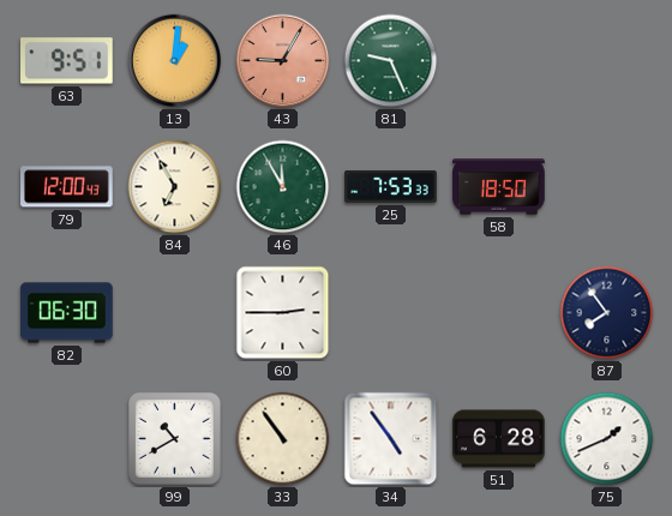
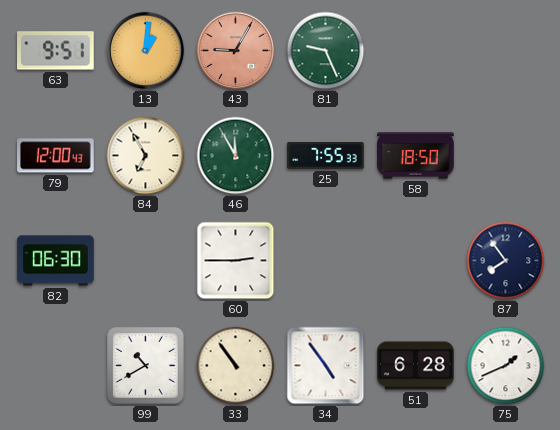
25: 7:53 -> 7:55 (326, 155)
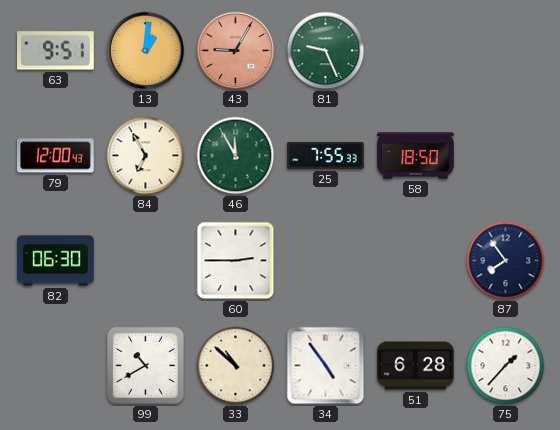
33: 10:54 -> 10:52 (236, 366)
75: 1:41 -> 1:37 (506, 366)
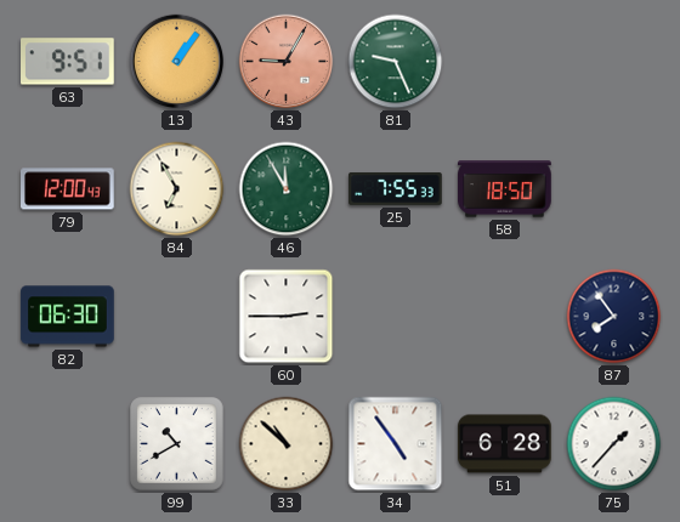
13: 1:01 -> 1:06 (177, 62)
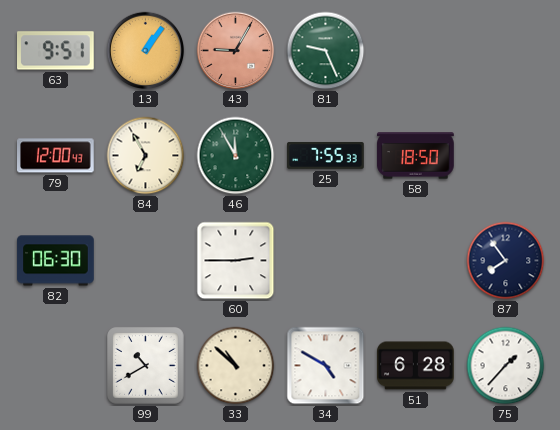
34: 4:54 -> 4:50 (326, 366)
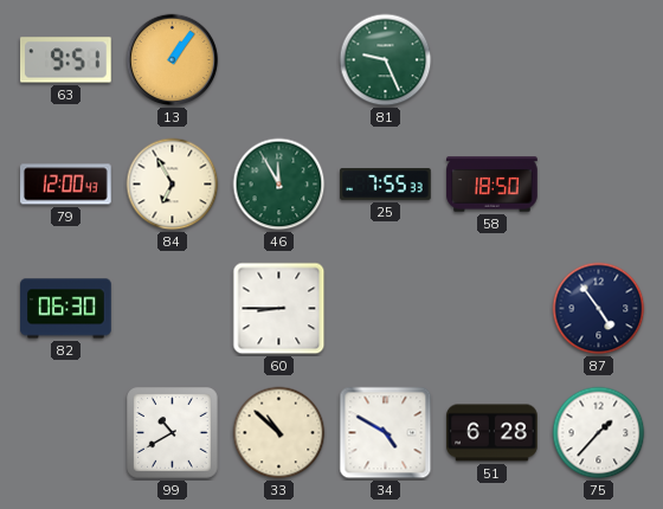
43: 9:05 -> none (236, 51)
60: 2:45 -> 8:45 (279, 309)
87: 7:54 -> 4:54 (599, 309)
